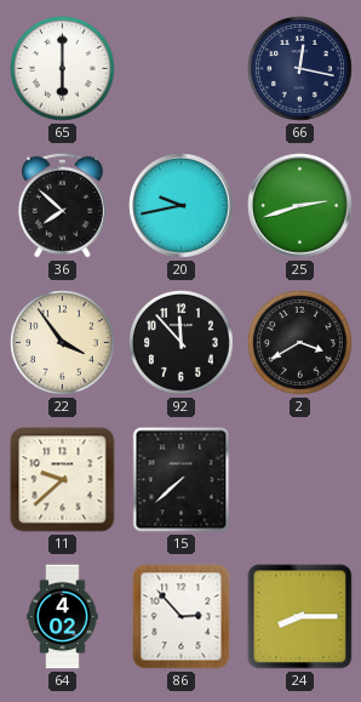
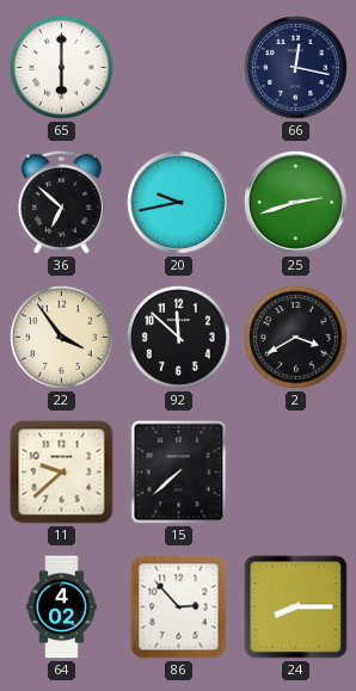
36: 7:52 -> 6:52 (61, 202)
92: 11:53 -> 11:52 (179, 338)
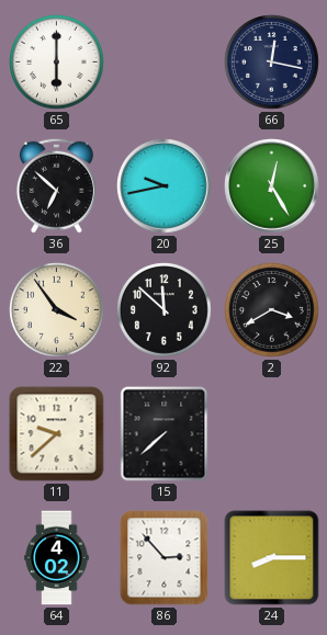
25: 2:42 -> 12:25 (272, 186)
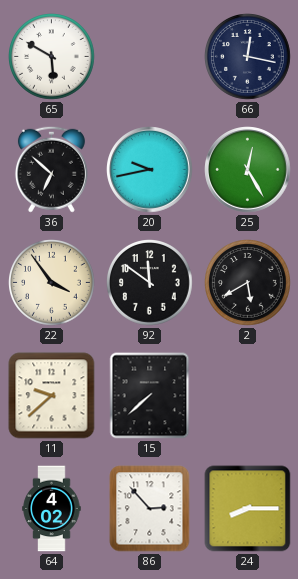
65: 6:00 -> 5:50 (52, 57)
92: 11:52 -> 11:51 (150, 283)
2: 3:40 -> 5:40 (248, 283)
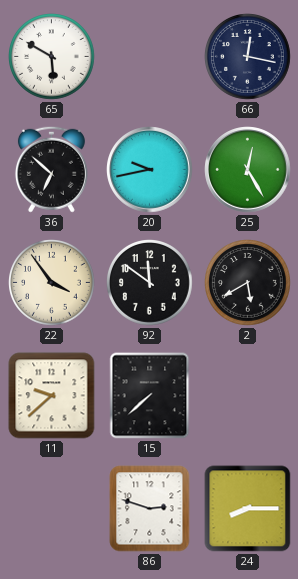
64: 4:02 -> none (52, 509)
86: 2:53 -> 2:48 (150, 509)
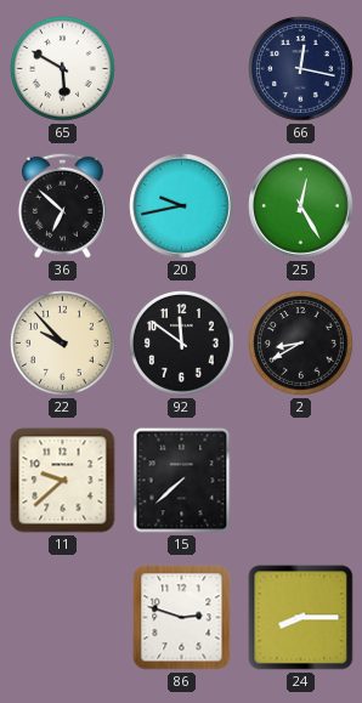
22: 3:54 -> 9:53 (63, 344)
2: 5:40 -> 8:40 (301, 344)
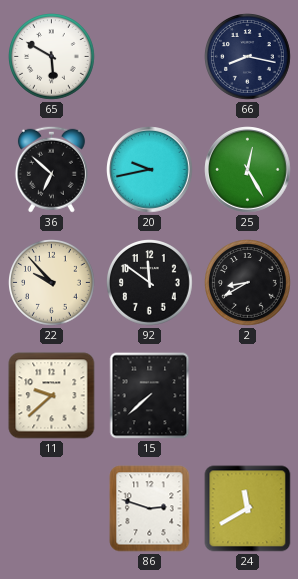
66: 12:17 -> 8:17 (248, 57)
24: 8:15 -> 11:40 (248, 509)
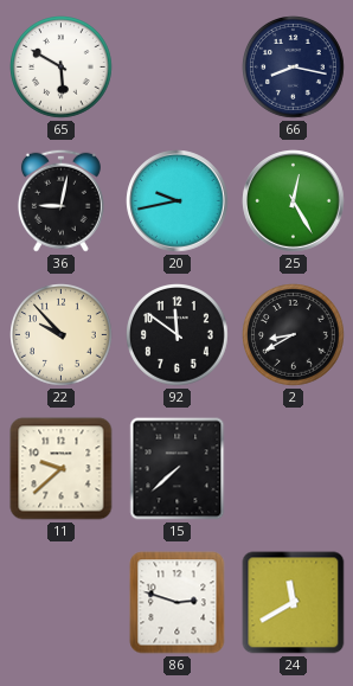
36: 6:52 -> 9:02 (60, 200)
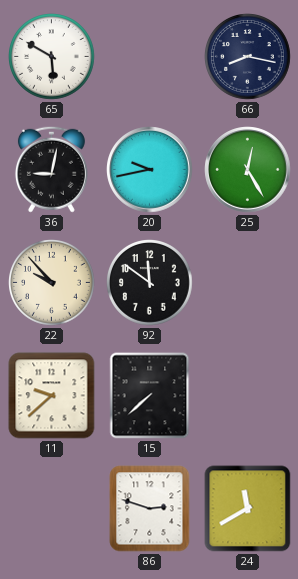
2: 8:40 -> none (294, 335)
